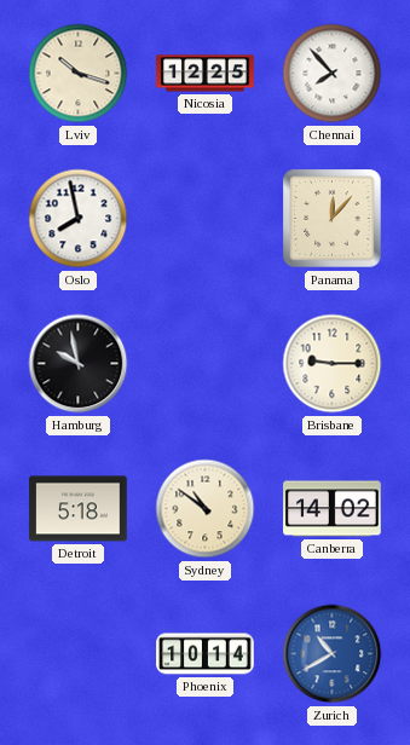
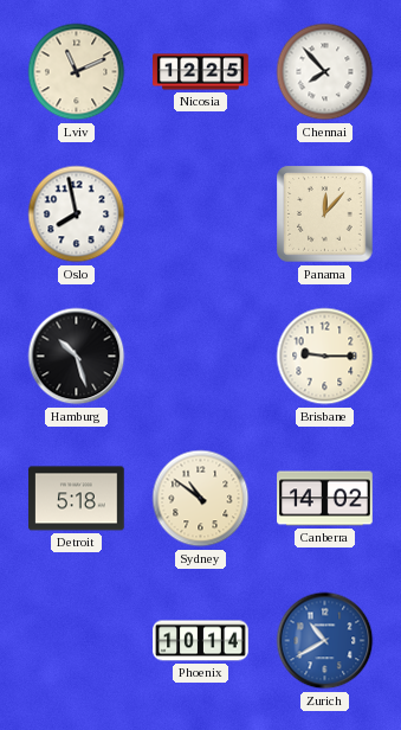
Lviv: 10:18 -> 11:11 (77, 72)
Hamburg: 9:58 -> 10:27 (77, 357)
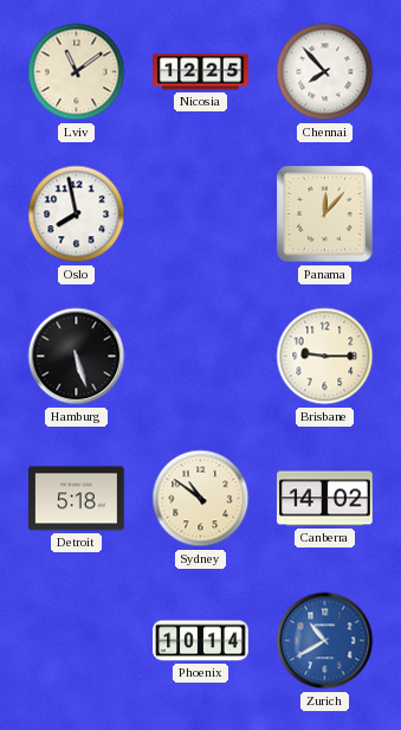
Lviv: 11:11 -> 11:09 (77, 72)
Hamburg: 10:27 -> 5:27 (77, 357)
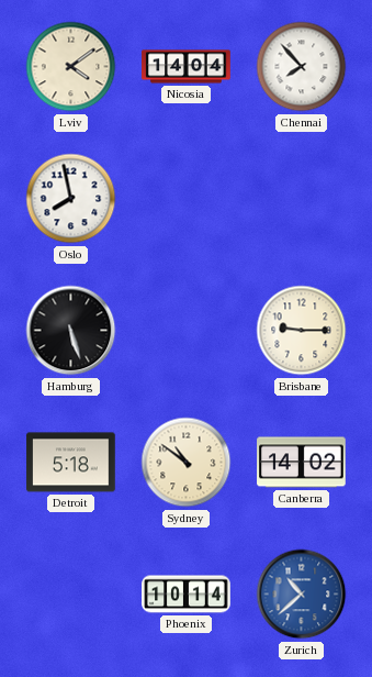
Lviv: 11:09 -> 4:09 (71, 67)
Nicosia: 12:25 -> 14:04 (187, 67)
Panama: 12:07 -> none (325, 214)
Zurich: 10:40 -> 10:38 (302, 595)
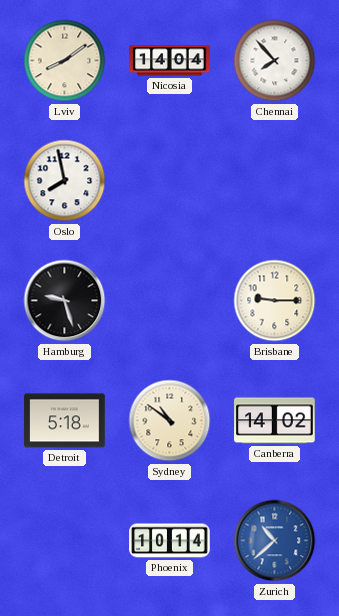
Lviv: 4:09 -> 8:09 (65, 61)
Hamburg: 5:27 -> 9:27 (65, 301)
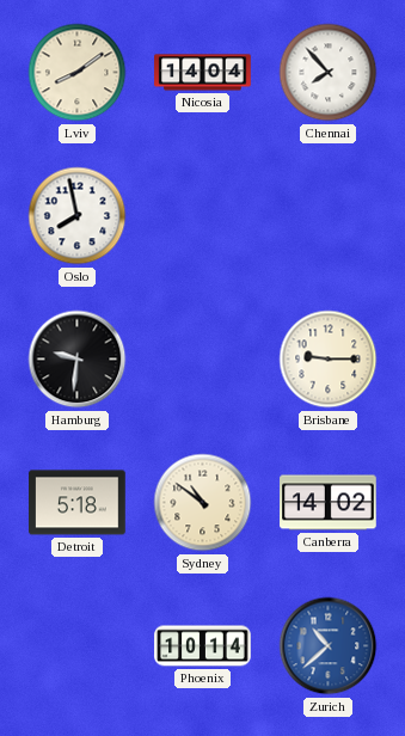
Hamburg: 9:27 -> 9:31 (78, 360)
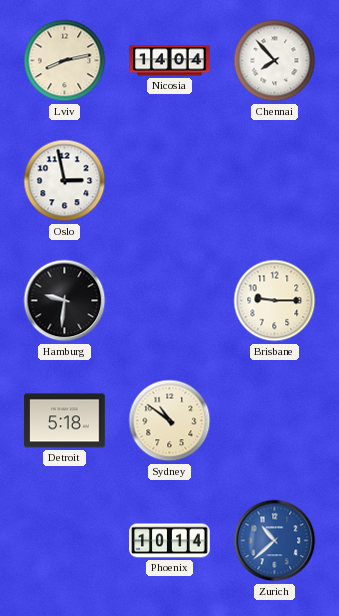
Lviv: 8:09 -> 8:13 (65, 61)
Oslo: 7:58 -> 2:58 (65, 181)
Canberra: 14:02 -> none (329, 503)
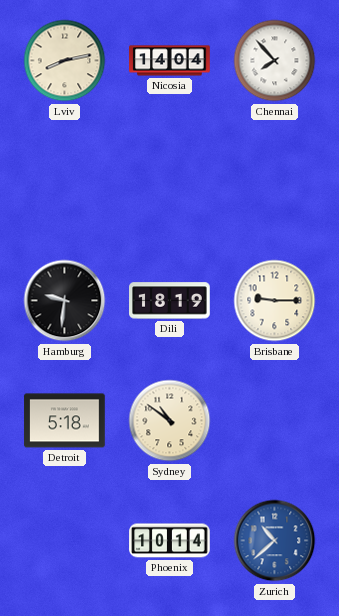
Oslo: 2:58 -> none (65, 181)
Dili: none -> 18:19 (170, 301)
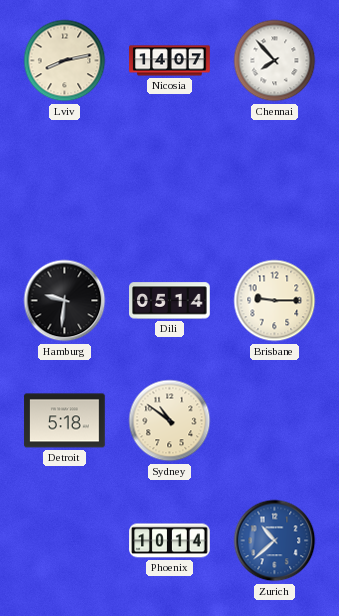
Nicosia: 14:04 -> 14:07 (170, 61)
Dili: 18:19 -> 05:14 (170, 301)
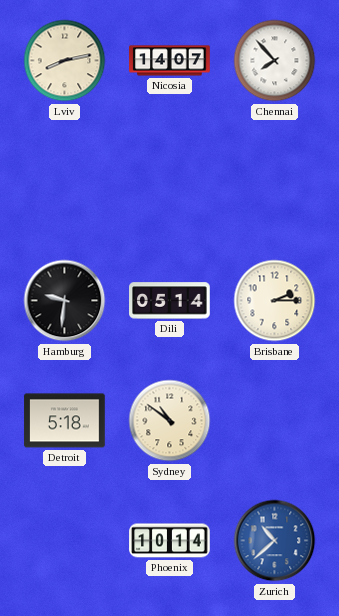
Brisbane: 9:15 -> 2:15 (275, 301)
